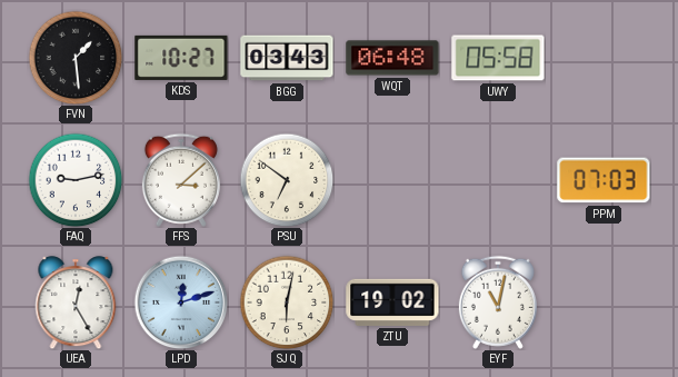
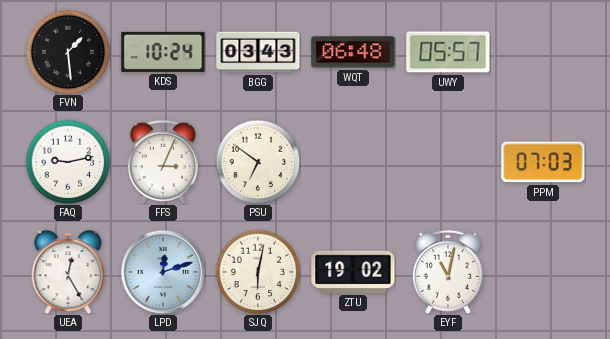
KDS: 10:27 -> 10:24 (163, 52)
UWY: 05:58 -> 05:57 (448, 52)
FFS: 3:08 -> 3:04 (163, 162)
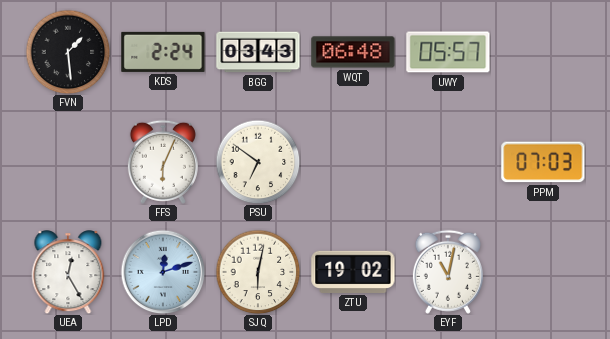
KDS: 10:24 -> 2:24 (163, 52)
FAQ: 9:13 -> none (68, 162)
FFS: 3:04 -> 6:04 (163, 162)
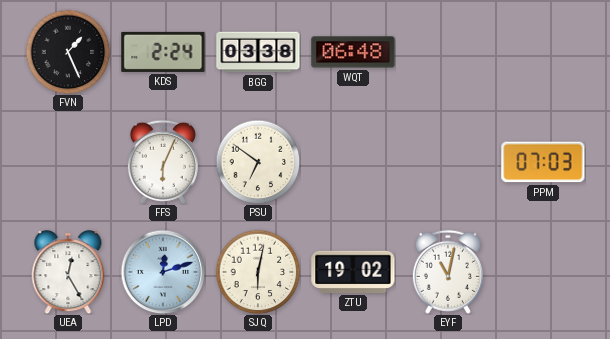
FVN: 1:29 -> 1:26 (68, 52)
BGG: 03:43 -> 03:38 (258, 52)
UWY: 05:57 -> none (448, 52)
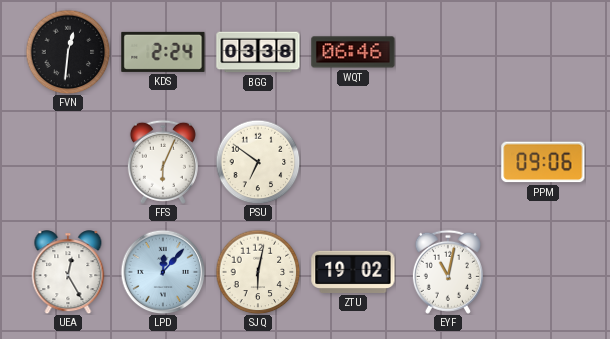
FVN: 1:26 -> 12:31 (68, 52)
WQT: 06:48 -> 06:46 (353, 52)
PPM: 07:03 -> 09:06 (543, 162)
LPD: 12:12 -> 12:07 (163, 272)
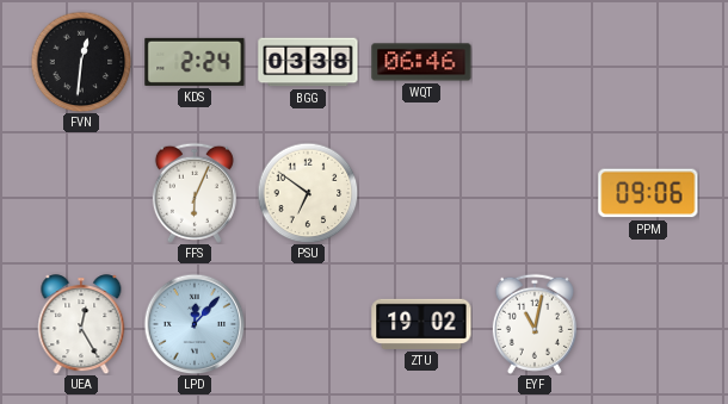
SJQ: 6:02 -> none (258, 272)
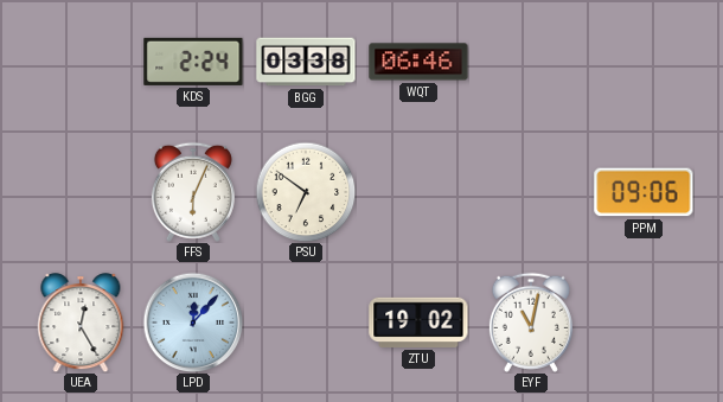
FVN: 12:31 -> none (81, 62)
